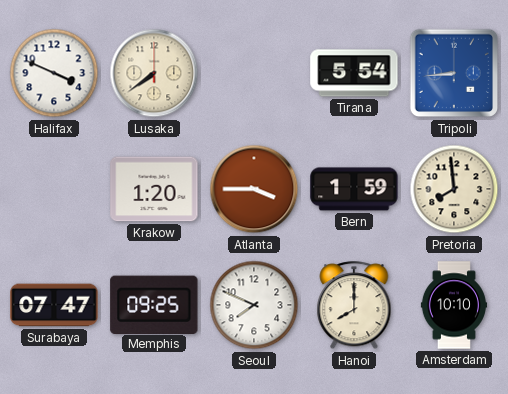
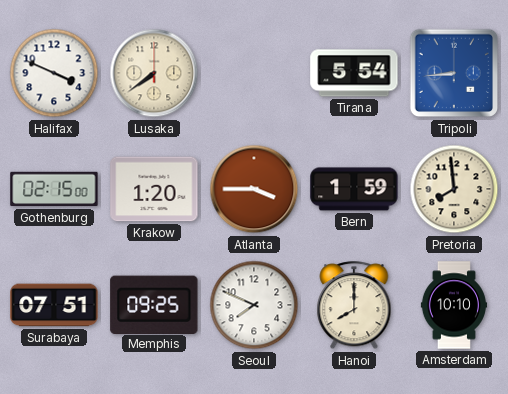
Gothenburg: none -> 02:15 (54, 189)
Surabaya: 07:47 -> 07:51 (54, 305)
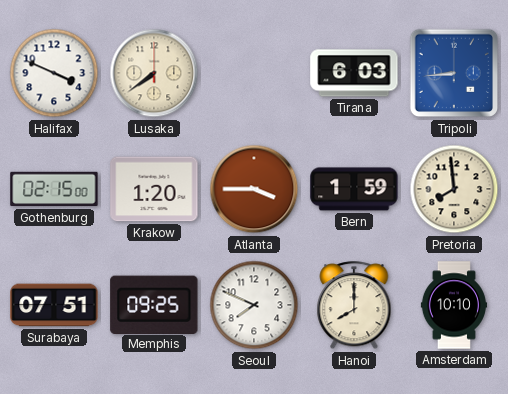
Tirana: 5:54 -> 6:03 (354, 73)
